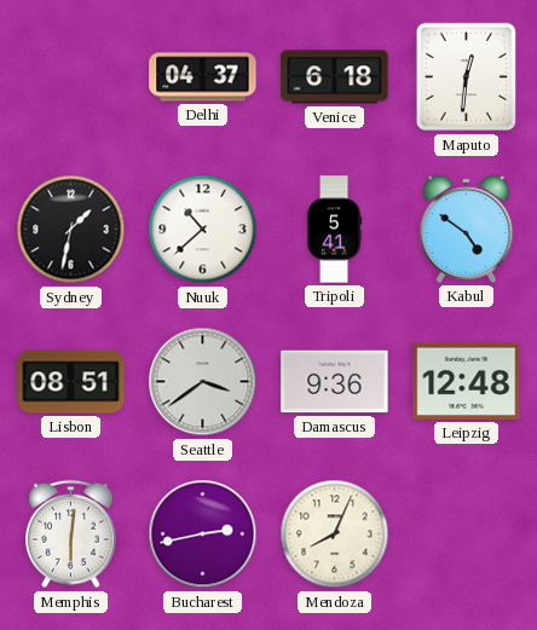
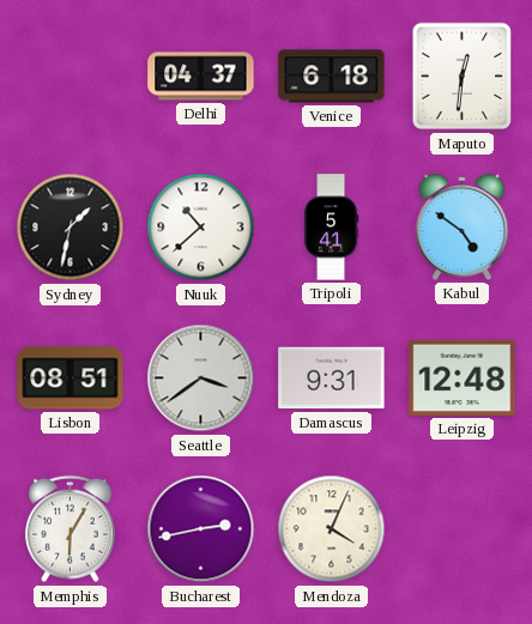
Damascus: 9:36 -> 9:31 (332, 378)
Memphis: 6:01 -> 6:05 (71, 529)
Mendoza: 8:04 -> 4:04 (332, 529)
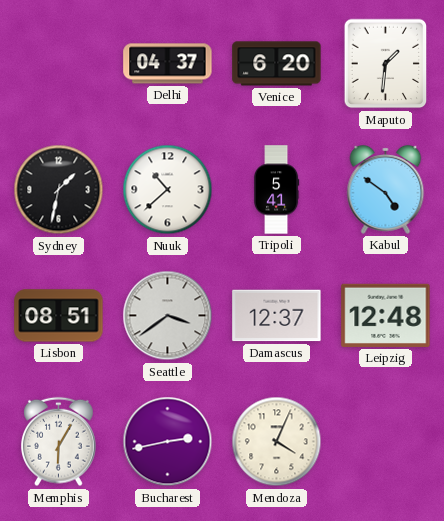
Venice: 6:18 -> 6:20 (277, 64)
Maputo: 12:31 -> 1:31 (386, 64)
Damascus: 9:31 -> 12:37 (277, 316)
